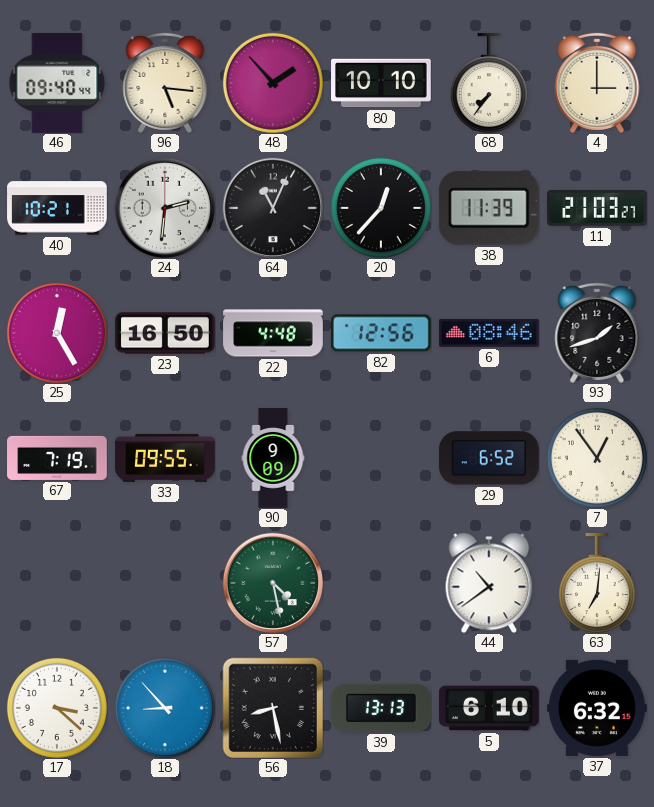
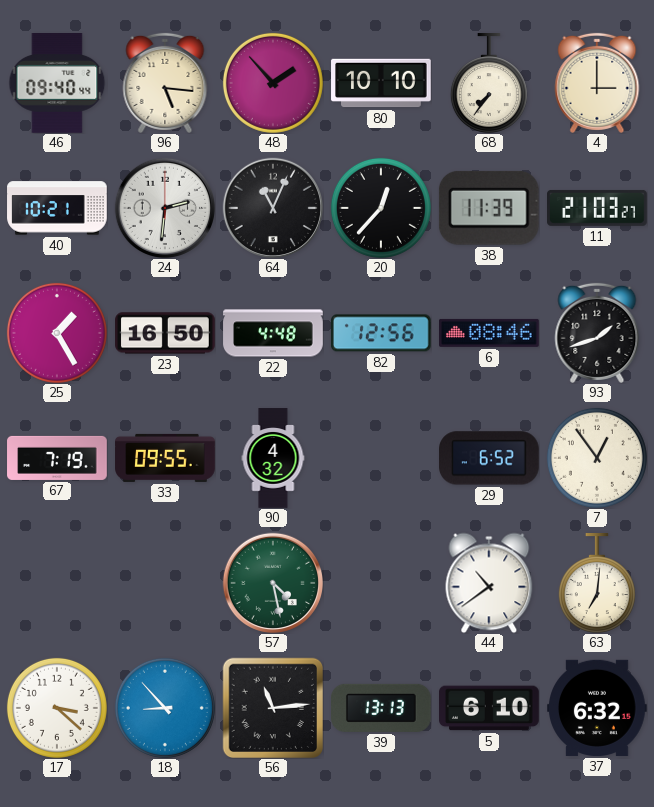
25: 12:25 -> 1:25 (57, 333)
90: 9:09 -> 4:32 (273, 458)
56: 8:28 -> 11:14 (272, 707)
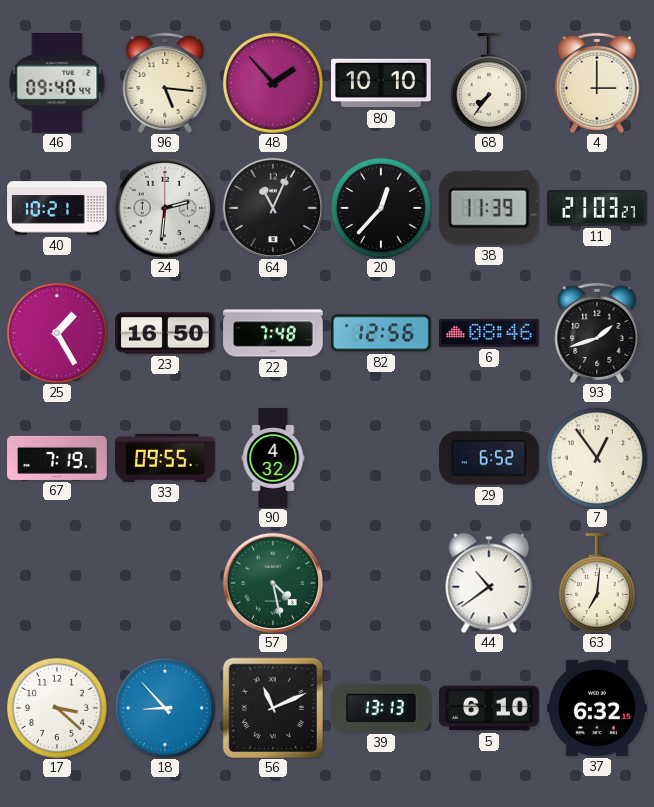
22: 4:48 -> 7:48 (273, 333)
56: 11:14 -> 11:11 (272, 707)
